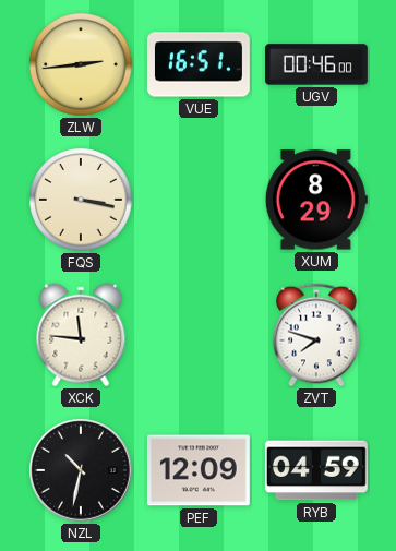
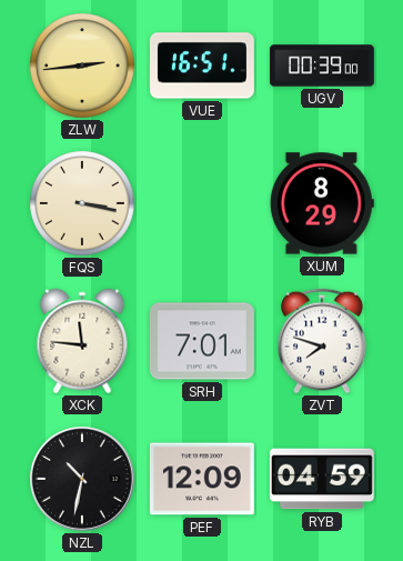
UGV: 00:46 -> 00:39 (323, 66)
SRH: none -> 7:01 (202, 341)
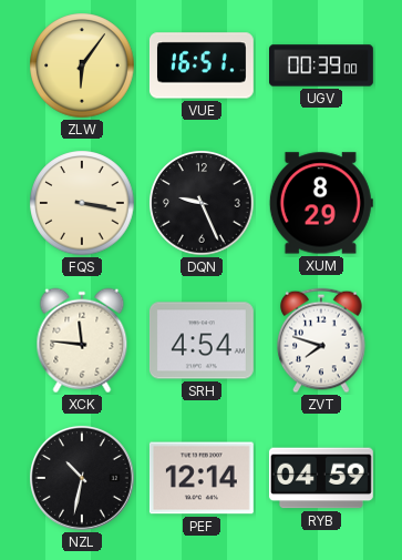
ZLW: 2:44 -> 6:06 (82, 65)
DQN: none -> 9:26 (202, 203)
SRH: 7:01 -> 4:54 (202, 340)
PEF: 12:09 -> 12:14 (202, 478)
